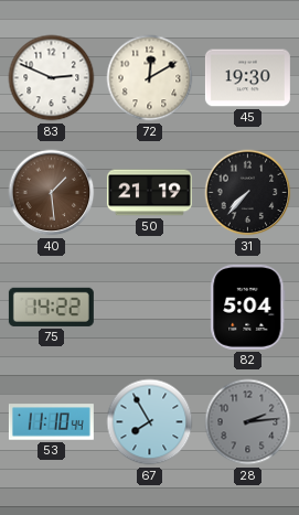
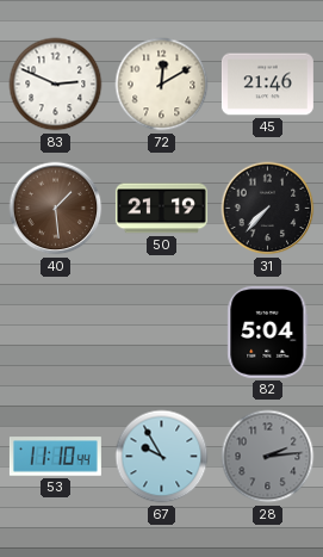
45: 19:30 -> 21:46 (267, 85)
75: 14:22 -> none (51, 307)
67: 7:55 -> 9:55 (162, 457)
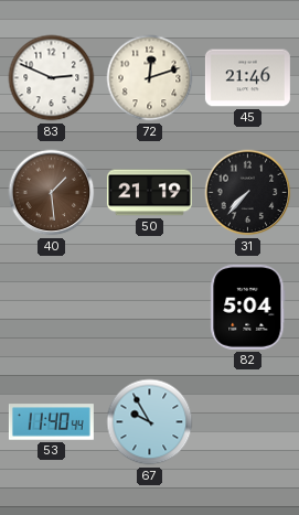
72: 12:10 -> 12:12 (150, 78)
53: 11:10 -> 11:40 (51, 422)
28: 2:14 -> none (268, 457)
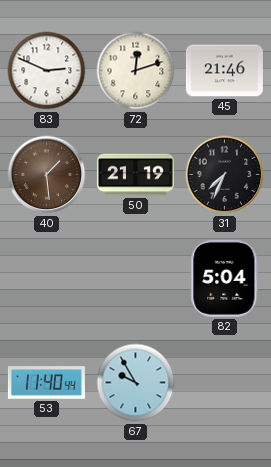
31: 7:37 -> 7:34 (225, 175)
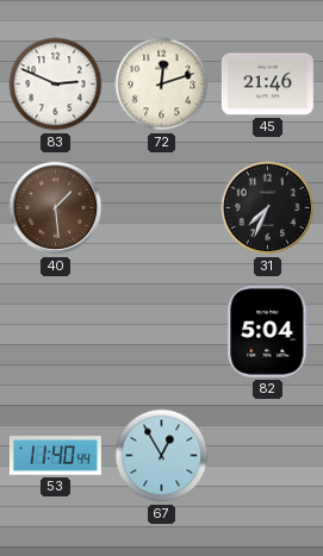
50: 21:19 -> none (135, 175)
67: 9:55 -> 12:55 (162, 456)
